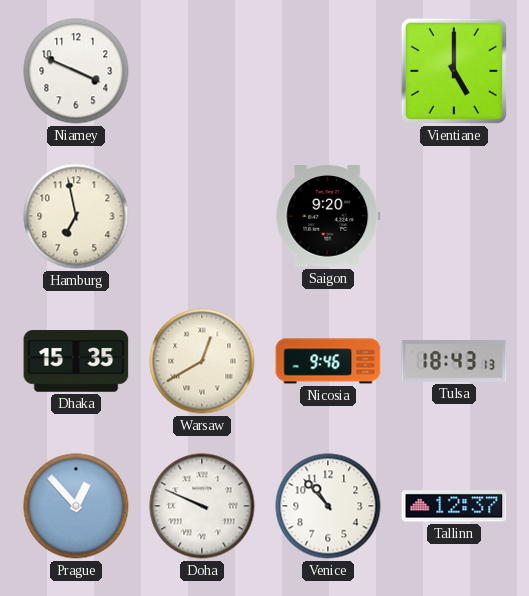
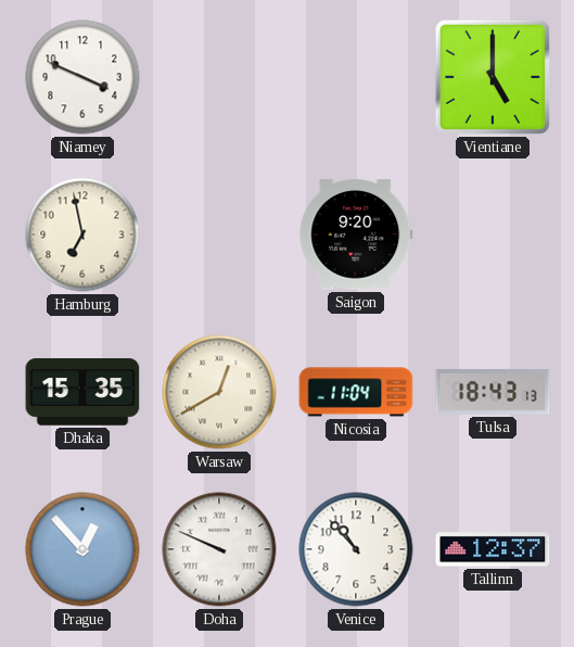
Nicosia: 9:46 -> 11:04 (356, 392)
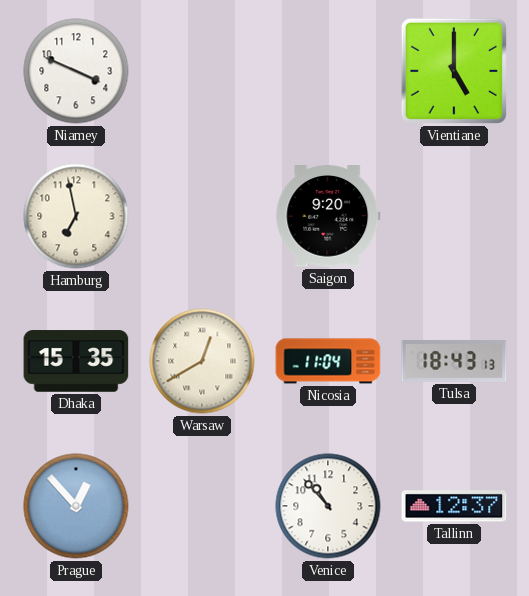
Doha: 9:49 -> none (219, 549)
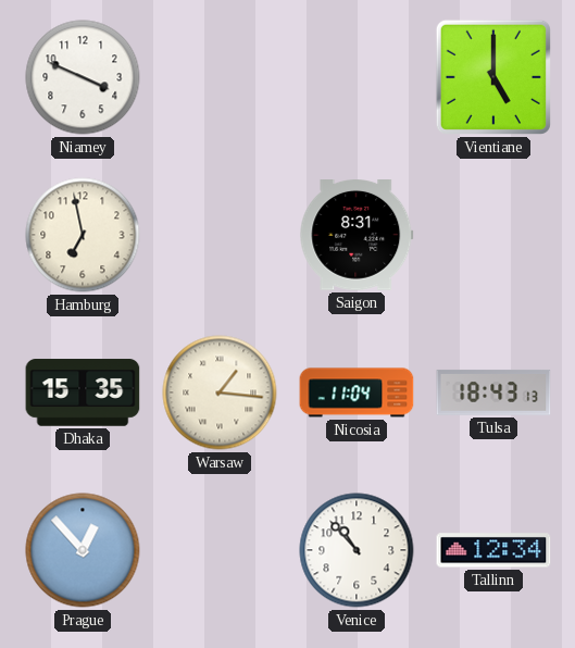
Saigon: 9:20 -> 8:31 (357, 236)
Warsaw: 12:40 -> 1:16 (220, 392)
Tallinn: 12:37 -> 12:34 (493, 550)
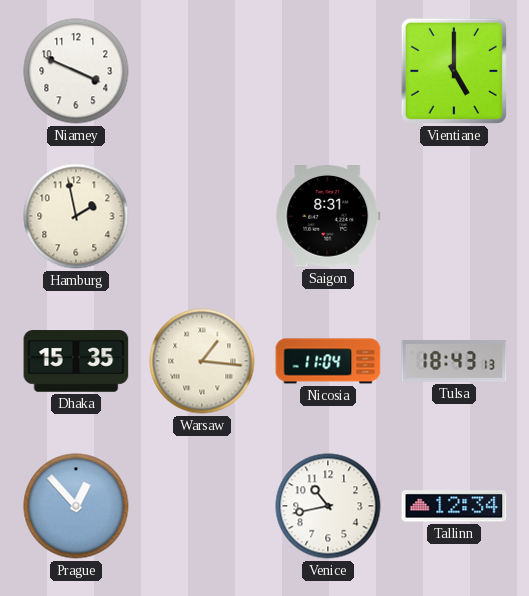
Hamburg: 6:58 -> 1:58 (76, 216)
Venice: 10:53 -> 10:43 (328, 506)
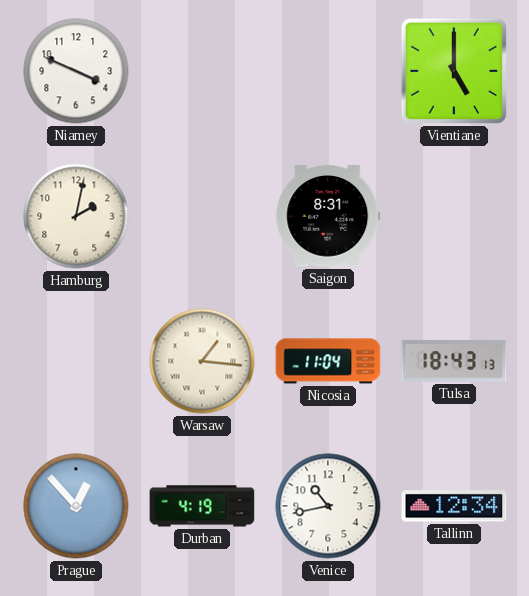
Hamburg: 1:58 -> 2:02 (76, 216)
Dhaka: 15:35 -> none (76, 361)
Durban: none -> 4:19 (202, 506)
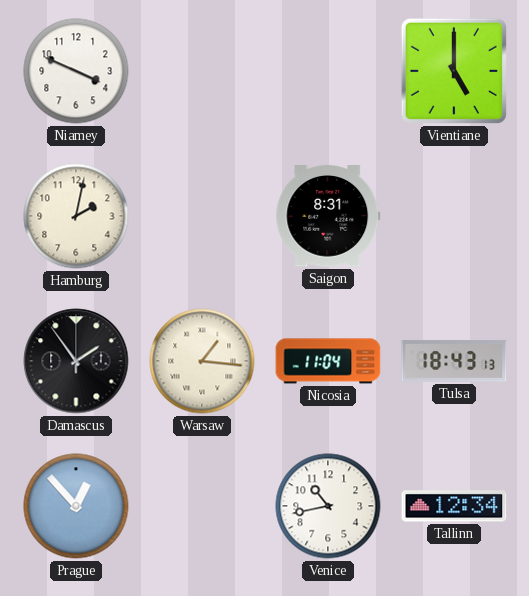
Damascus: none -> 1:54 (76, 361)
Durban: 4:19 -> none (202, 506)
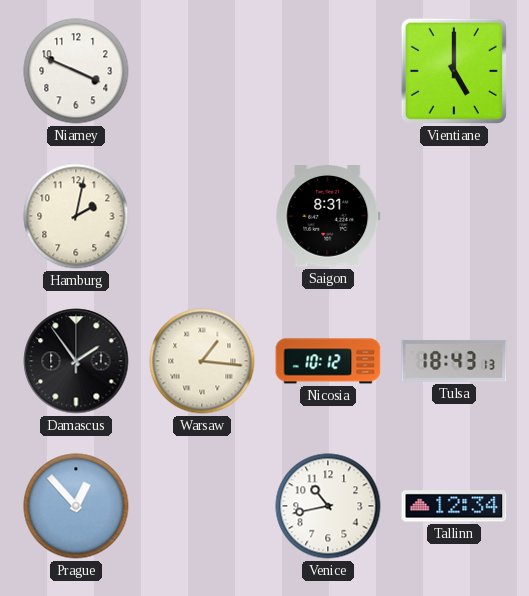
Nicosia: 11:04 -> 10:12 (328, 361)
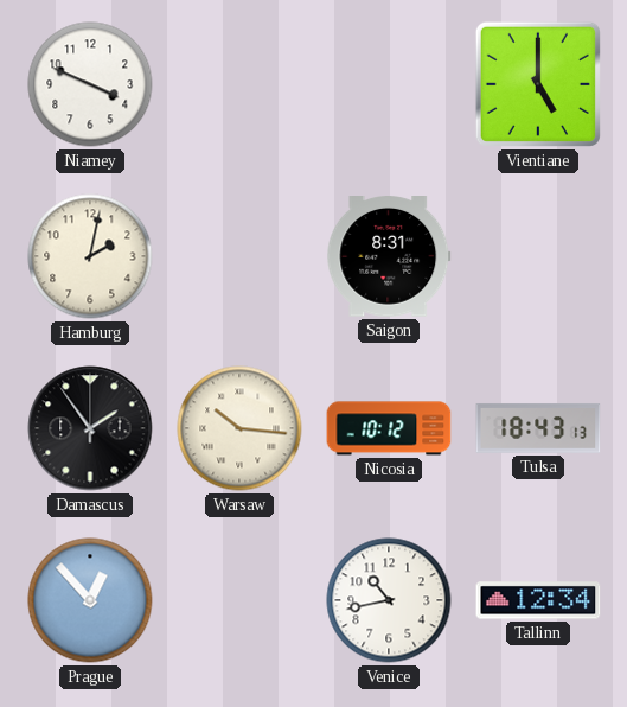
Warsaw: 1:16 -> 10:16 (239, 428)
